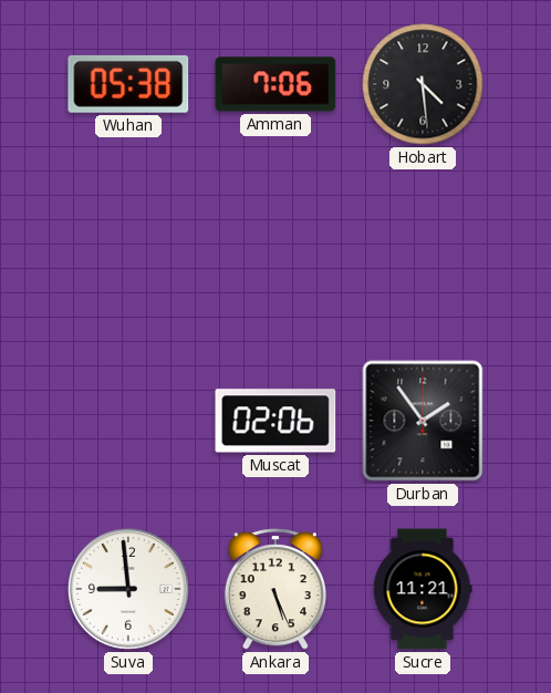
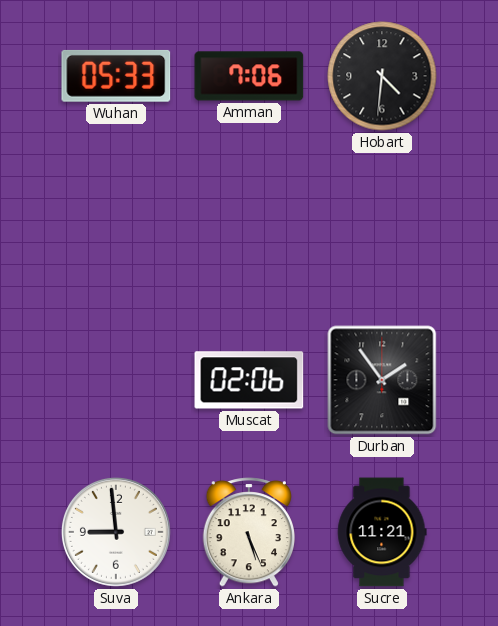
Wuhan: 05:38 -> 05:33 (116, 76)
Hobart: 4:29 -> 4:31 (382, 76)
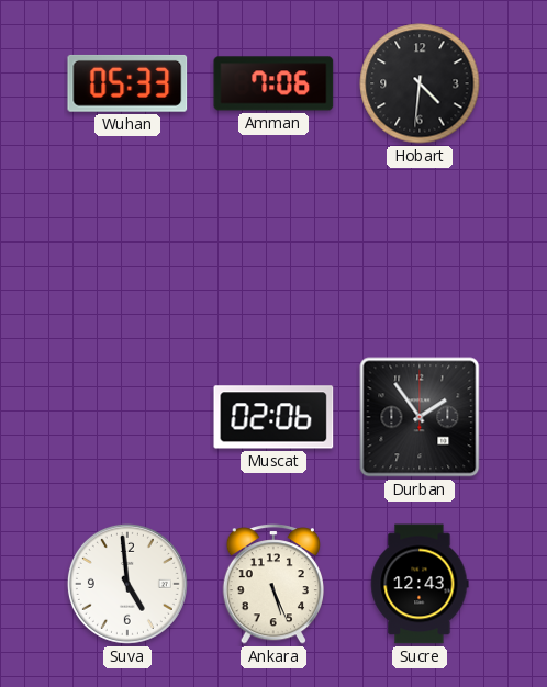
Suva: 8:59 -> 4:59 (127, 584)
Sucre: 11:21 -> 12:43 (420, 584)
